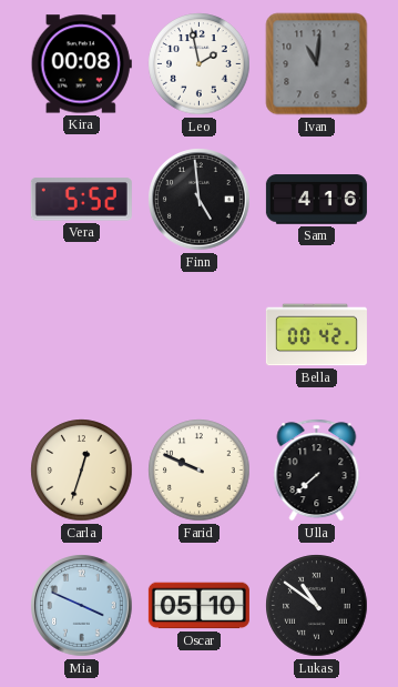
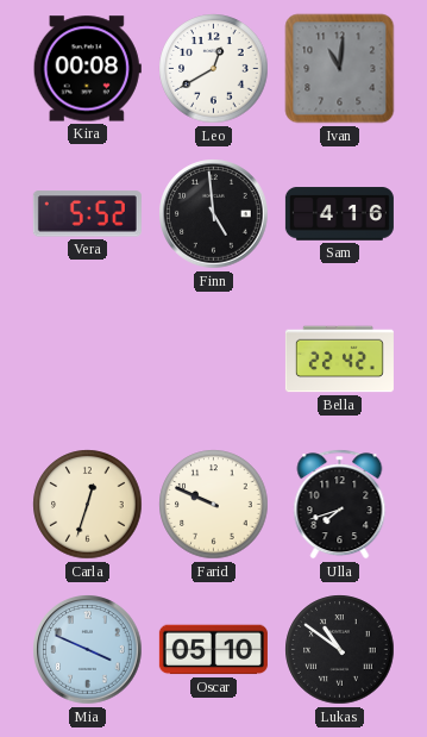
Leo: 1:58 -> 12:40 (214, 69)
Bella: 00:42 -> 22:42 (339, 360)
Ulla: 7:38 -> 7:42 (340, 505)
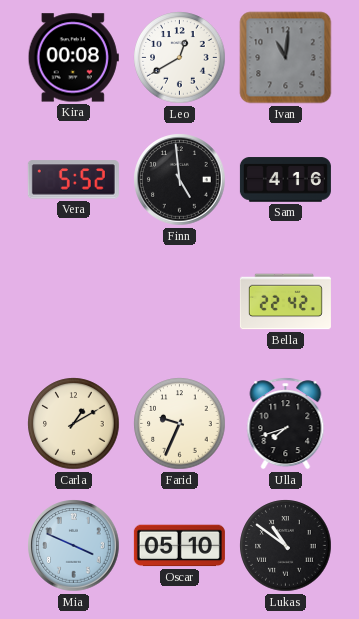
Carla: 12:33 -> 1:10 (74, 424)
Farid: 9:49 -> 9:34 (180, 424)
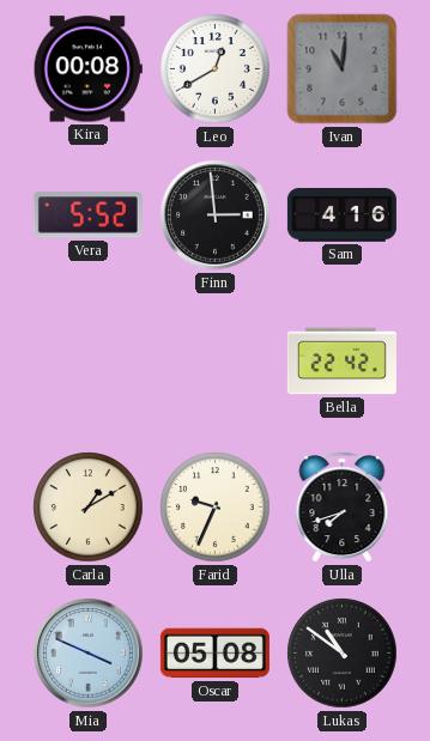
Finn: 4:59 -> 2:59 (216, 215)
Oscar: 05:10 -> 05:08 (214, 654)
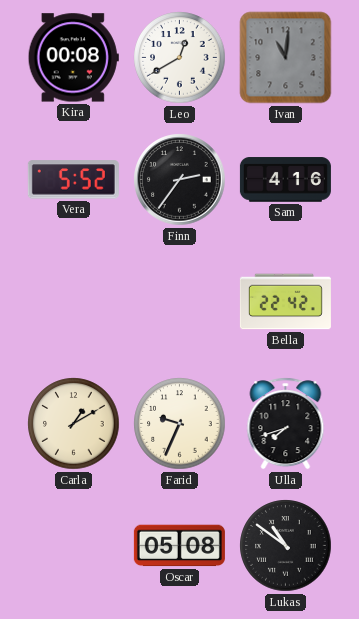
Finn: 2:59 -> 2:36 (180, 180)
Mia: 3:49 -> none (89, 654)
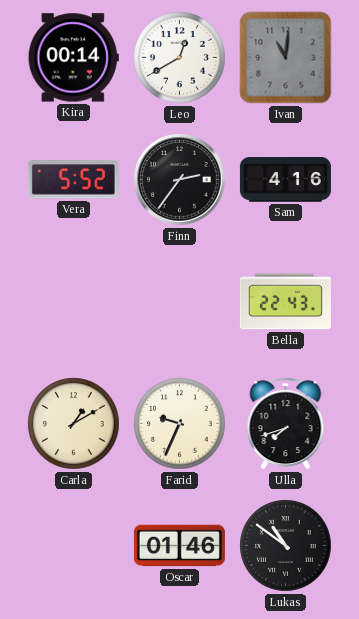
Kira: 00:08 -> 00:14 (73, 58)
Bella: 22:42 -> 22:43 (285, 302)
Oscar: 05:08 -> 01:46 (179, 546)
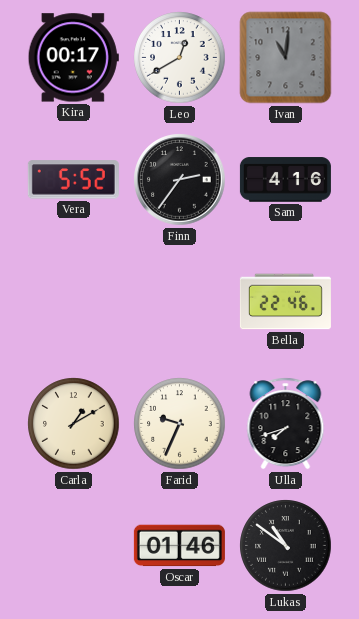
Kira: 00:14 -> 00:17 (73, 58)
Bella: 22:43 -> 22:46 (285, 302)
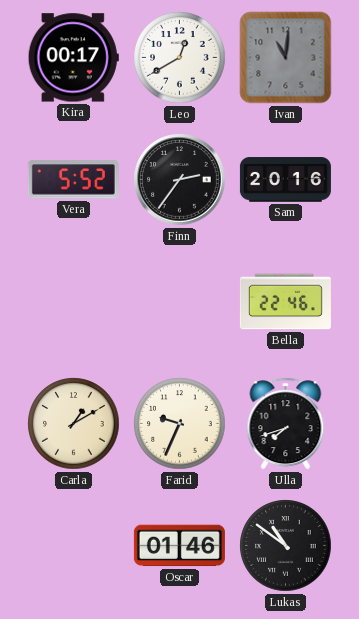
Sam: 4:16 -> 20:16 (285, 180)
